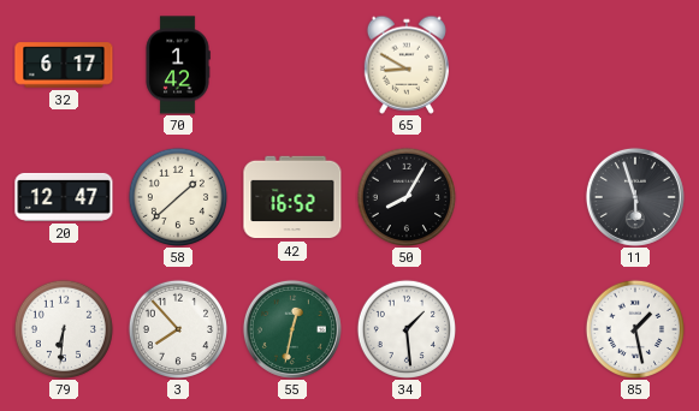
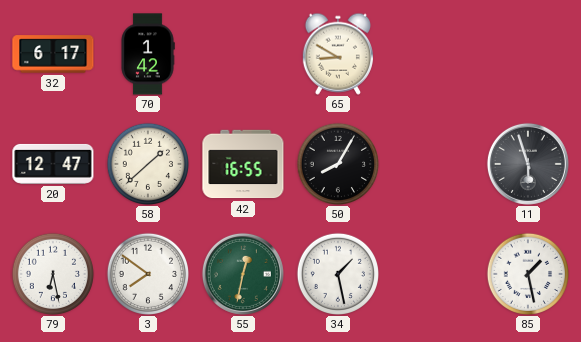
42: 16:52 -> 16:55 (243, 164)
79: 6:31 -> 6:28 (52, 273)
3: 7:53 -> 7:51 (147, 273)
34: 1:29 -> 1:28 (337, 273)
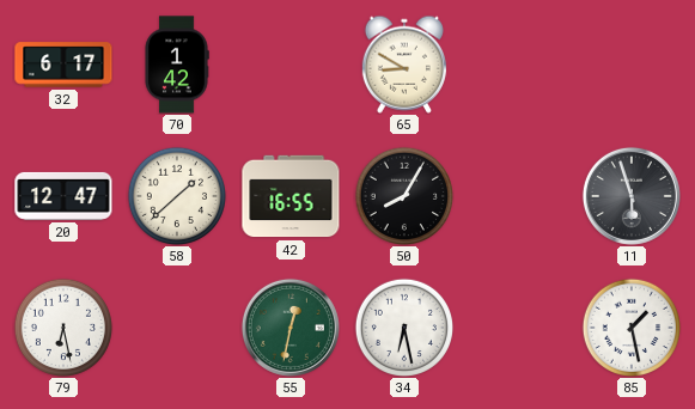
3: 7:51 -> none (147, 273)
34: 1:28 -> 6:28 (403, 326)
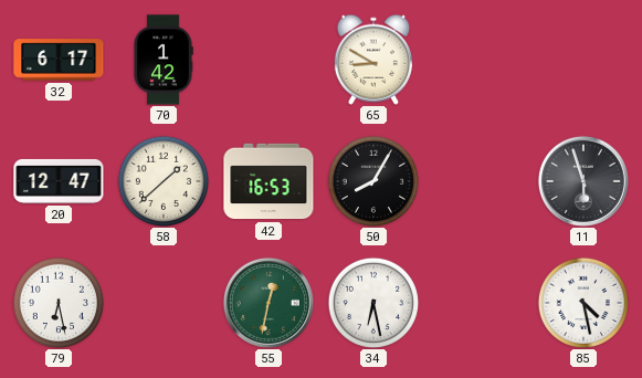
42: 16:55 -> 16:53 (269, 181)
85: 1:28 -> 4:28 (582, 302)
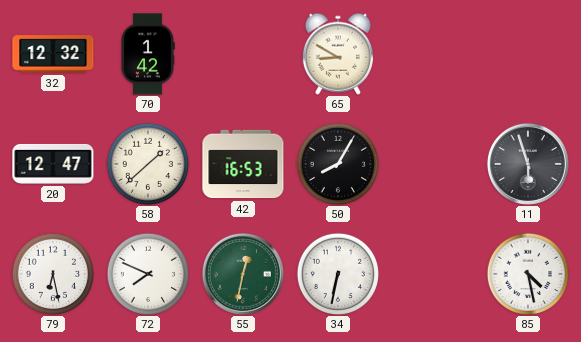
32: 6:17 -> 12:32 (53, 54)
72: none -> 7:49 (147, 273)
34: 6:28 -> 6:32 (337, 273)
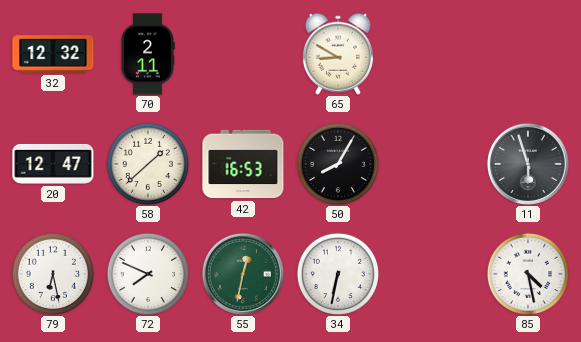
70: 1:42 -> 2:11 (148, 54)
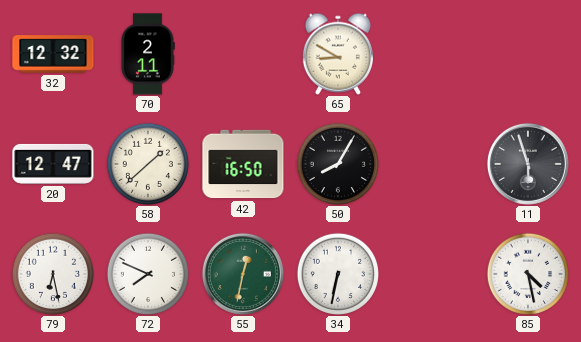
42: 16:53 -> 16:50 (243, 164)
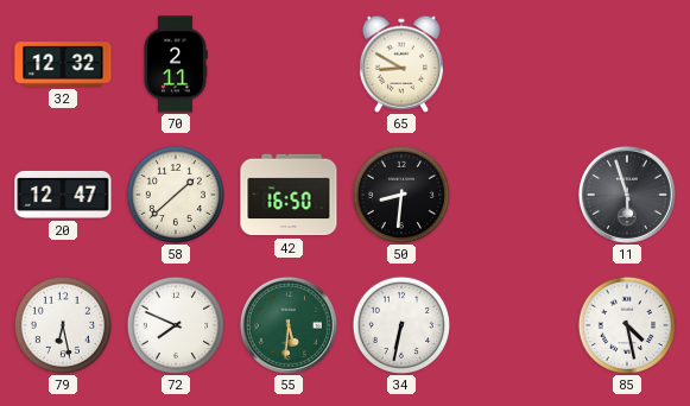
50: 8:05 -> 8:31 (400, 194)
55: 12:32 -> 5:31 (289, 325)
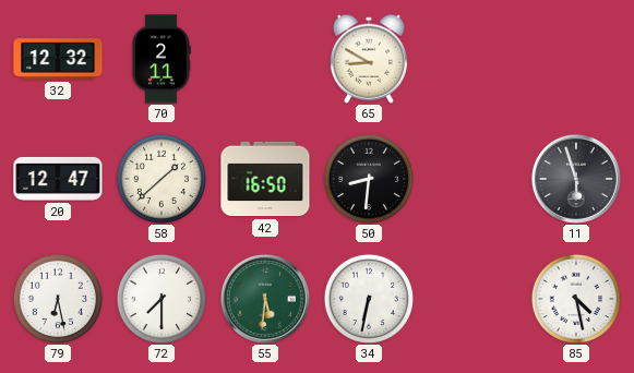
72: 7:49 -> 7:30 (160, 298)
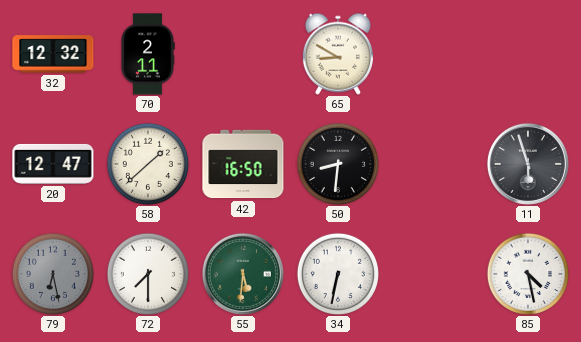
79 dial: white -> grey (52, 273)
